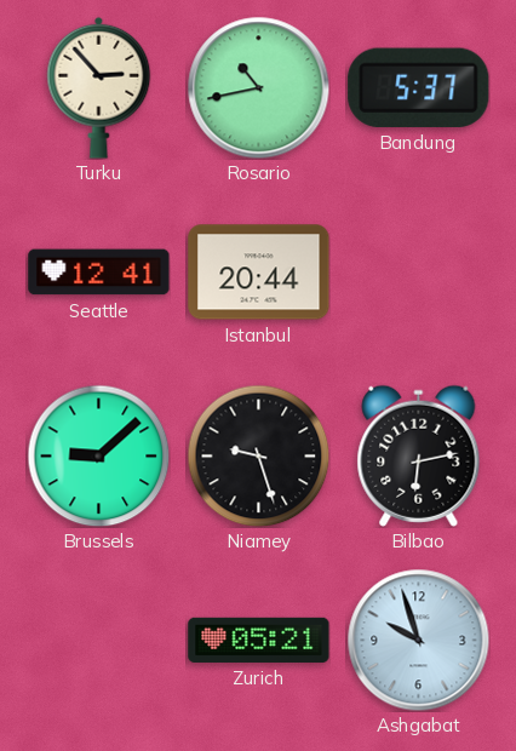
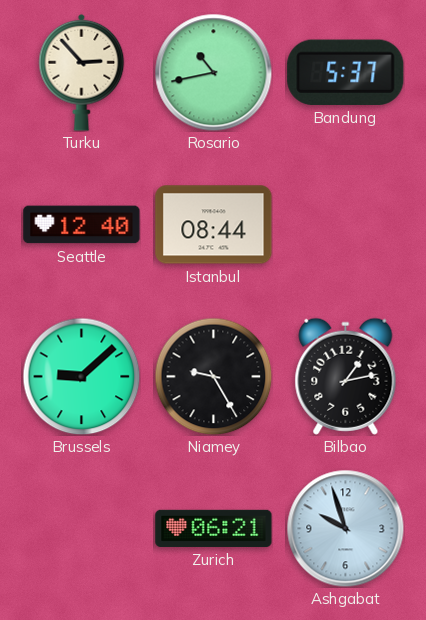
Seattle: 12:41 -> 12:40 (82, 225)
Istanbul: 20:44 -> 08:44 (214, 225)
Niamey: 9:27 -> 9:25 (213, 376)
Bilbao: 6:13 -> 1:13 (346, 376)
Zurich: 05:21 -> 06:21 (214, 528)
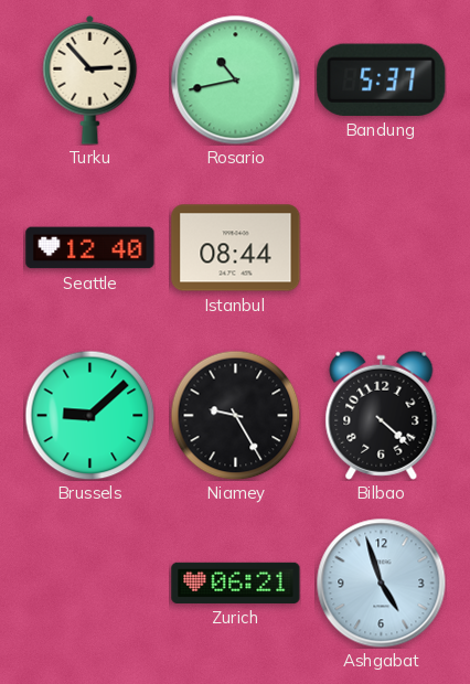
Bilbao: 1:13 -> 4:22 (382, 415)
Ashgabat: 9:57 -> 4:57 (381, 583)
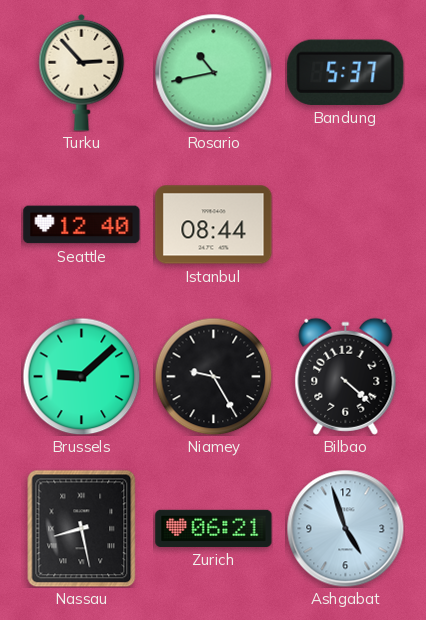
Nassau: none -> 8:28 (82, 528)
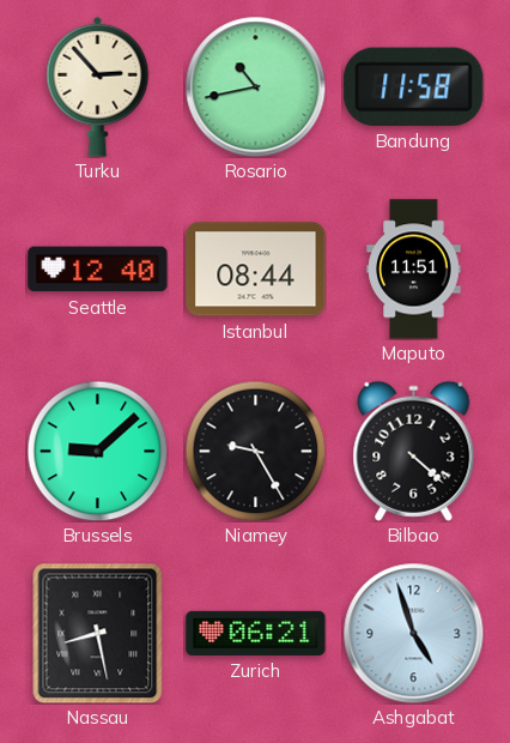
Bandung: 5:37 -> 11:58 (414, 86)
Maputo: none -> 11:51 (414, 270)
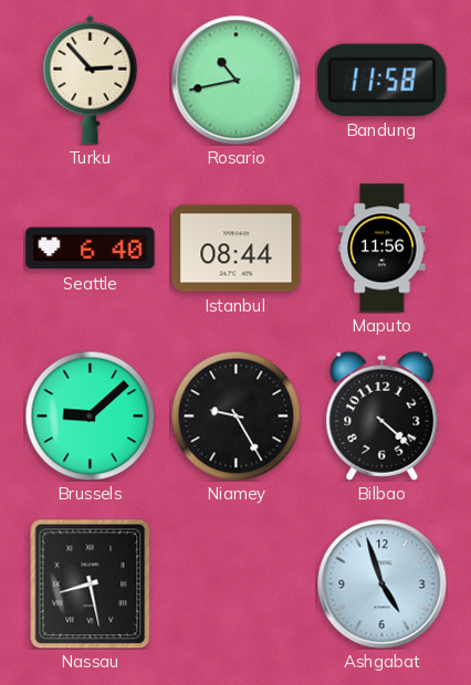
Seattle: 12:40 -> 6:40 (91, 249)
Maputo: 11:51 -> 11:56 (383, 249)
Zurich: 06:21 -> none (256, 633)
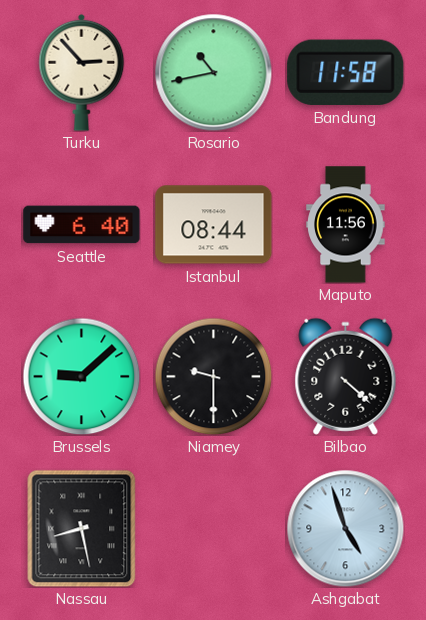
Niamey: 9:25 -> 9:30 (213, 376)
